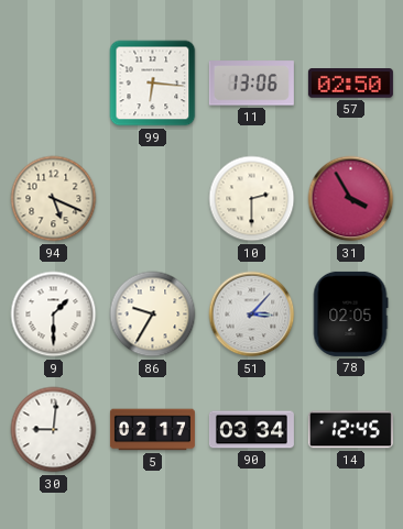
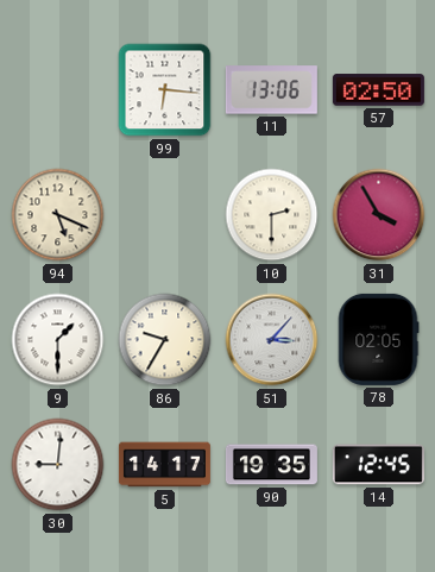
5: 02:17 -> 14:17 (164, 465)
90: 03:34 -> 19:35 (271, 465)
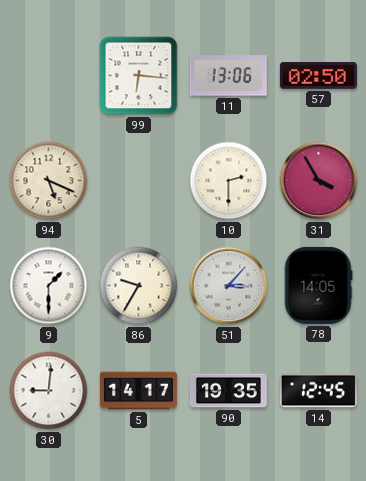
78: 02:05 -> 14:05 (318, 285)
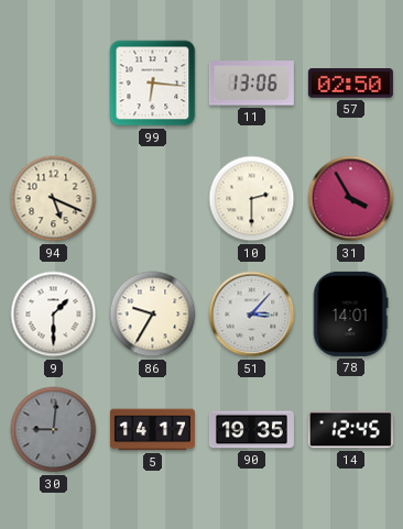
78: 14:05 -> 14:01 (350, 313)
30 dial: white -> grey (54, 430)
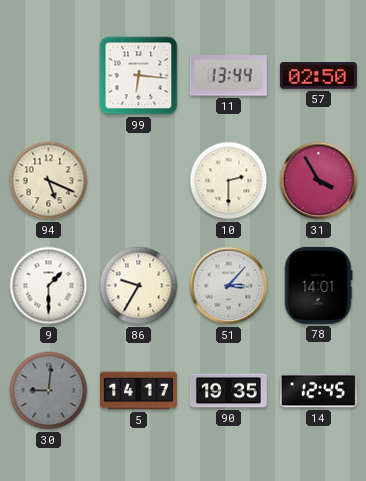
11: 13:06 -> 13:44 (228, 76)
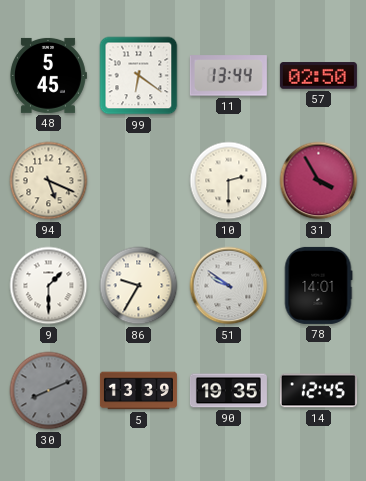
48: none -> 5:45 (49, 75)
99: 6:16 -> 6:21 (139, 76)
51: 3:07 -> 9:51 (229, 286)
30: 9:01 -> 8:11 (49, 391)
5: 14:17 -> 13:39 (138, 391)
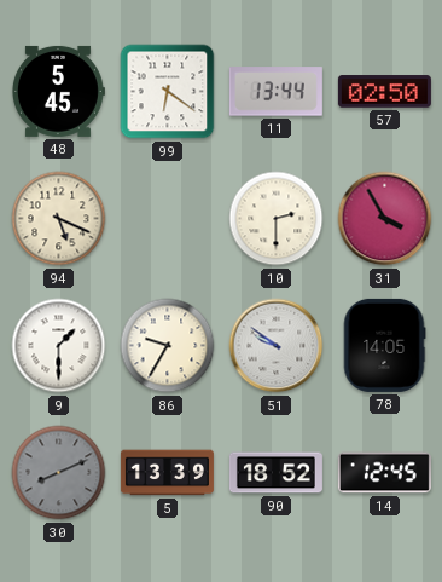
78: 14:01 -> 14:05 (384, 345)
90: 19:35 -> 18:52 (275, 473)
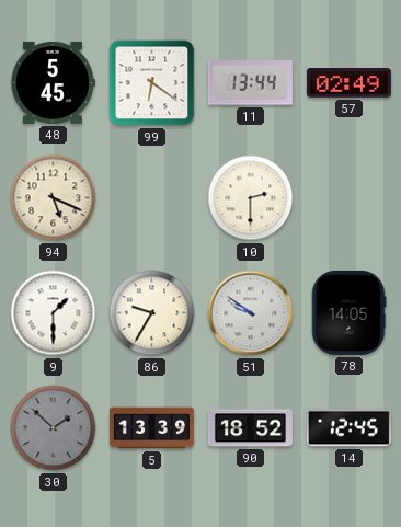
57: 02:50 -> 02:49 (348, 83)
31: 3:55 -> none (385, 219)
30: 8:11 -> 1:52 (54, 428)
